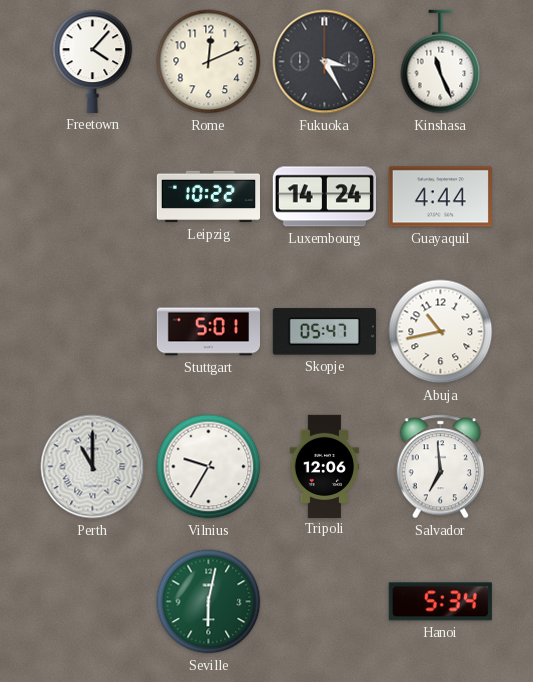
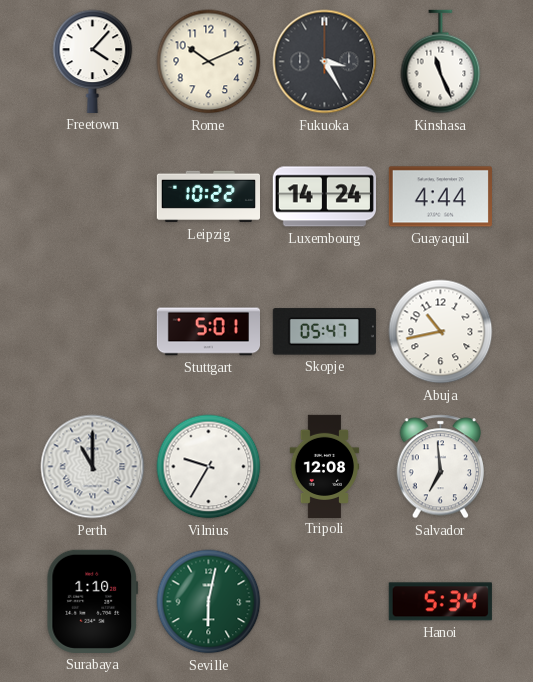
Rome: 12:11 -> 10:11 (209, 62)
Tripoli: 12:06 -> 12:08 (325, 466)
Surabaya: none -> 1:10 (93, 601)
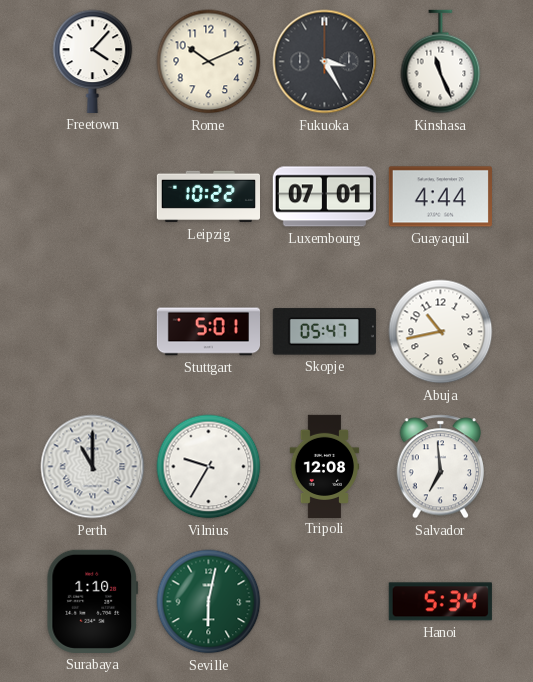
Luxembourg: 14:24 -> 07:01 (324, 197)
